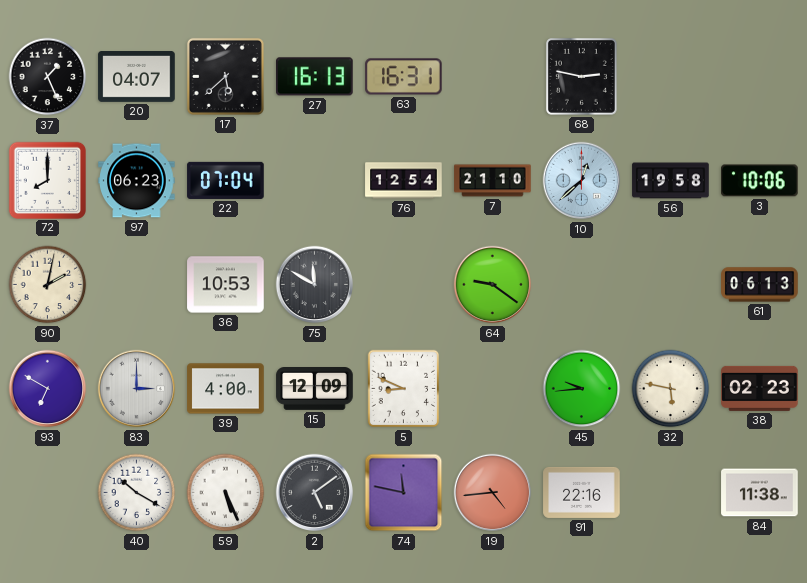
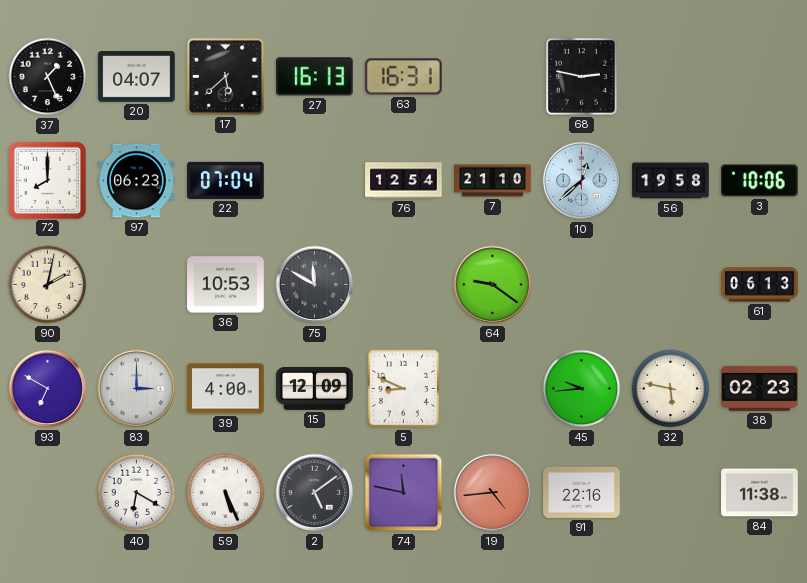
40: 10:20 -> 6:20 (137, 493)
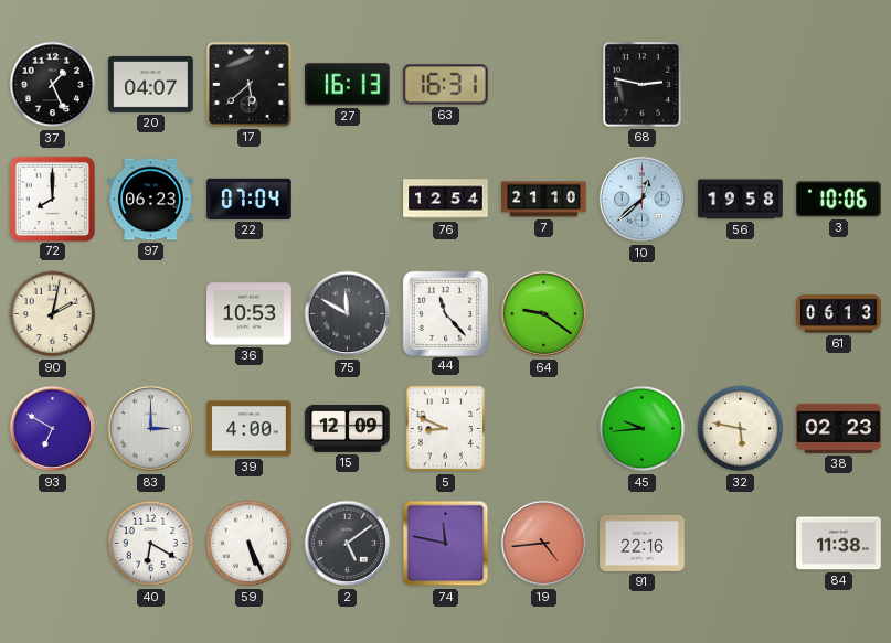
44: none -> 11:23 (445, 313)
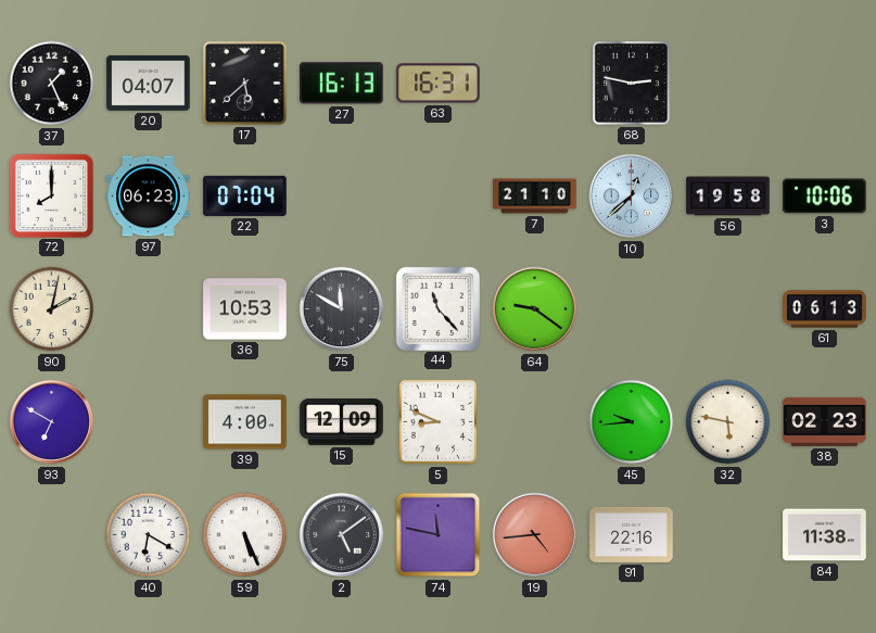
76: 12:54 -> none (446, 200)
83: 3:00 -> none (151, 429)
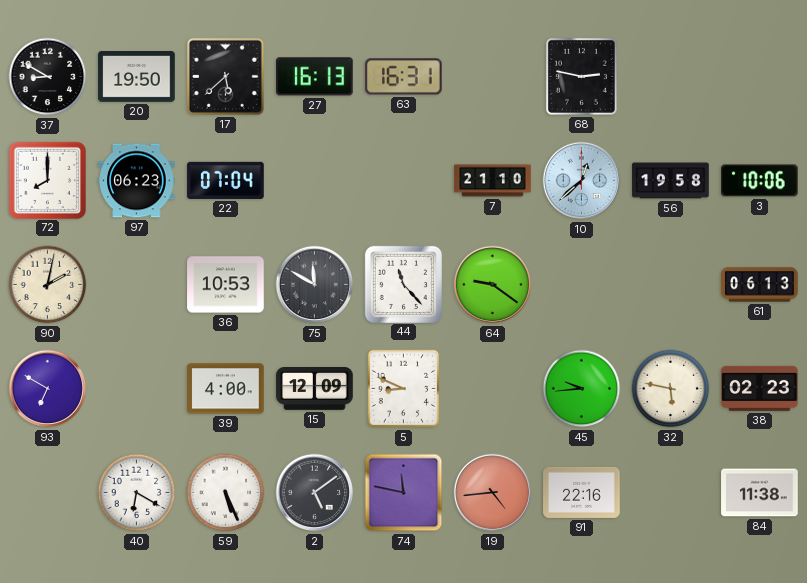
37: 1:26 -> 8:50 (48, 77)
20: 04:07 -> 19:50 (137, 77)
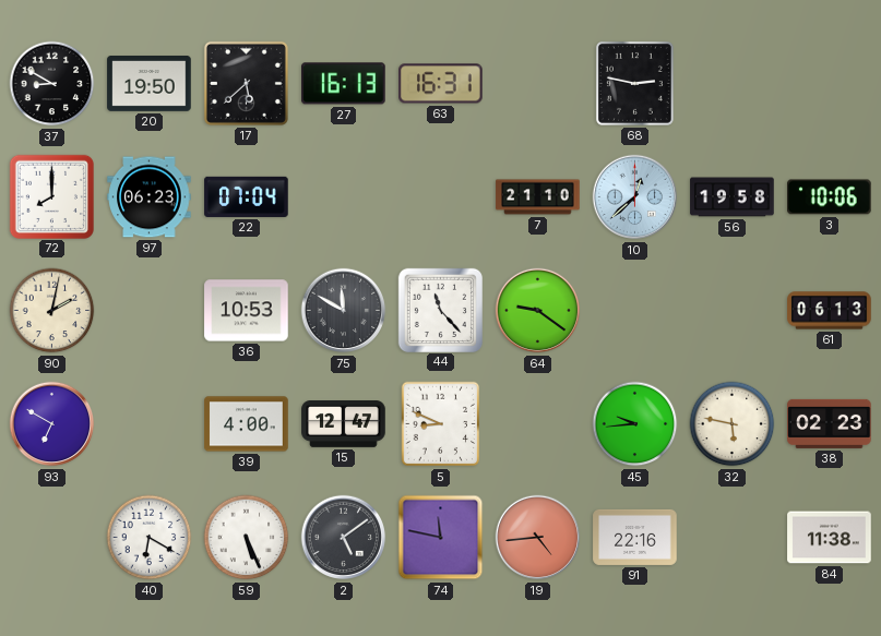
15: 12:09 -> 12:47 (344, 424)
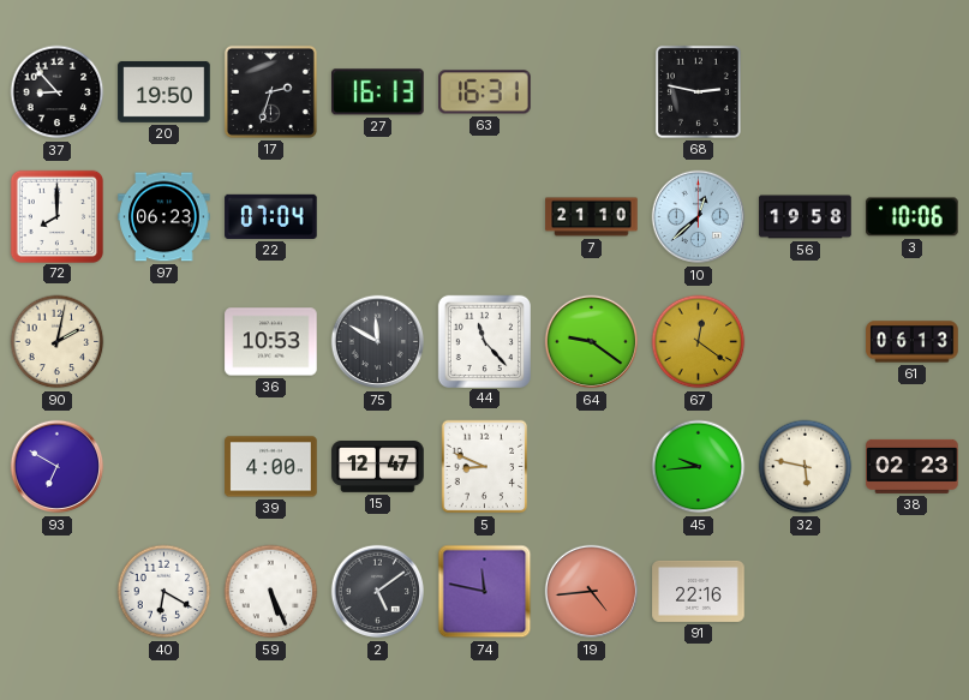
37: 8:50 -> 8:53 (58, 92)
17: 5:38 -> 2:33 (270, 91)
67: none -> 12:21 (699, 342)
84: 11:38 -> none (830, 538)
